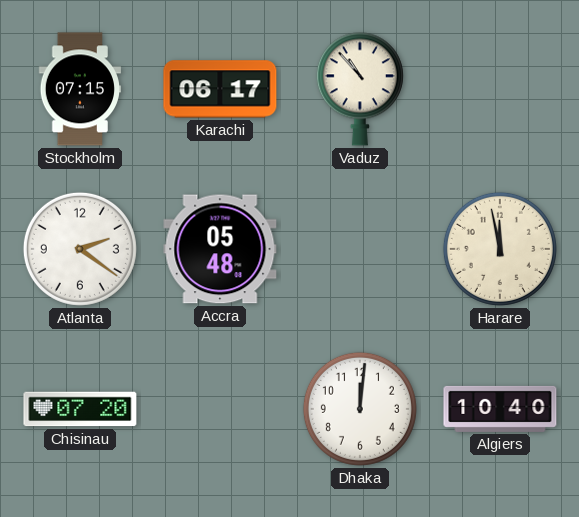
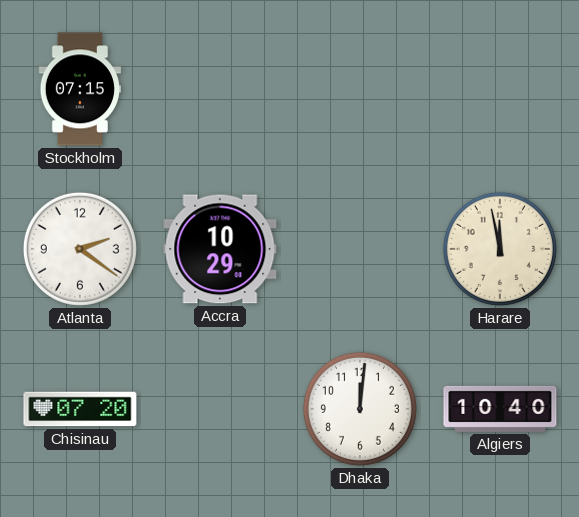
Karachi: 06:17 -> none (220, 89)
Vaduz: 10:53 -> none (360, 89)
Accra: 05:48 -> 10:29 (220, 249)
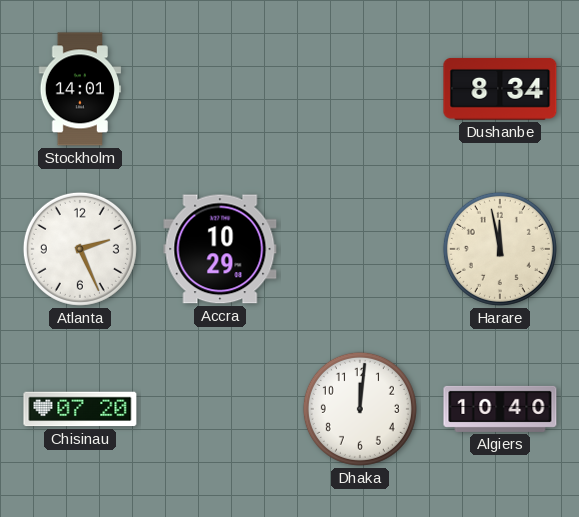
Stockholm: 07:15 -> 14:01 (79, 89)
Dushanbe: none -> 8:34 (500, 89)
Atlanta: 2:21 -> 2:26 (80, 249)
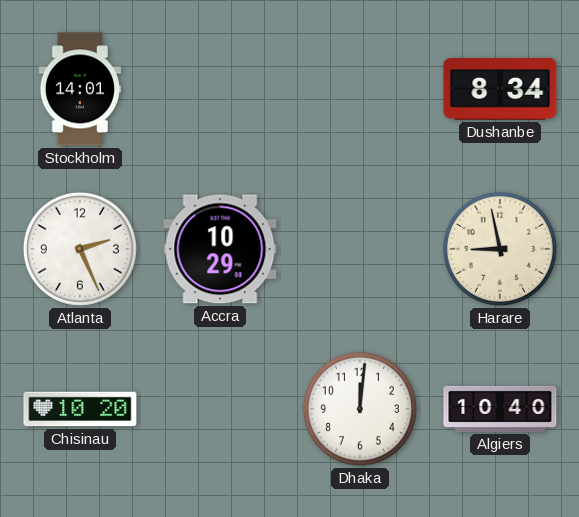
Harare: 11:58 -> 8:58 (500, 249)
Chisinau: 07:20 -> 10:20 (80, 409)
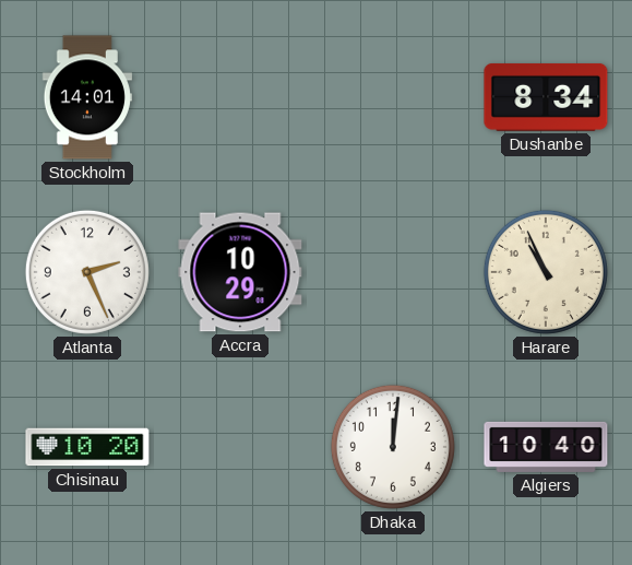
Harare: 8:58 -> 10:56 (546, 272)
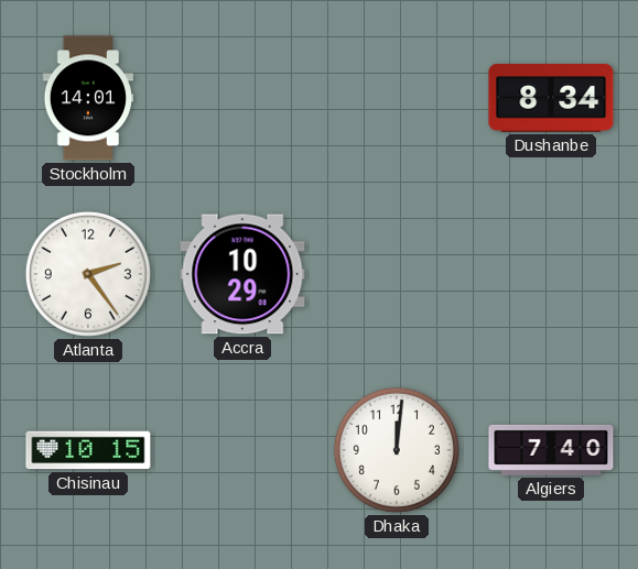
Atlanta: 2:26 -> 2:24 (88, 274)
Harare: 10:56 -> none (546, 272)
Chisinau: 10:20 -> 10:15 (88, 450)
Algiers: 10:40 -> 7:40 (551, 450)
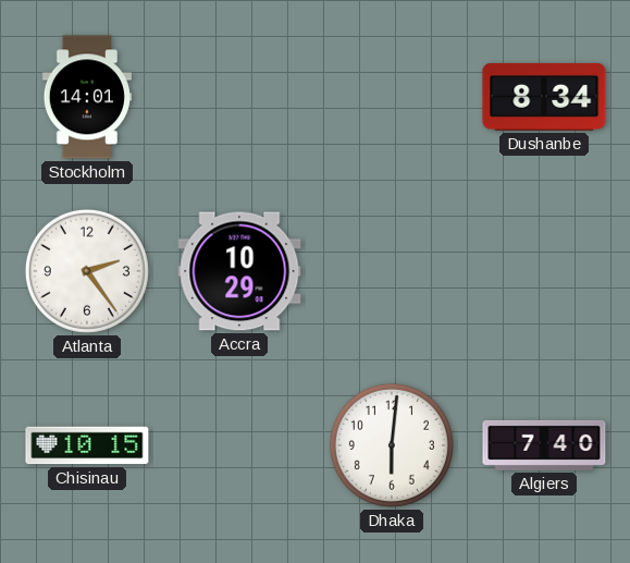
Dhaka: 12:01 -> 6:01 (392, 445)
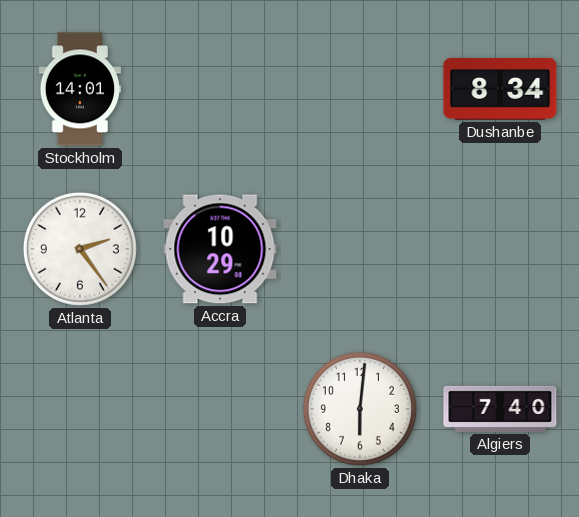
Chisinau: 10:15 -> none (87, 445)
